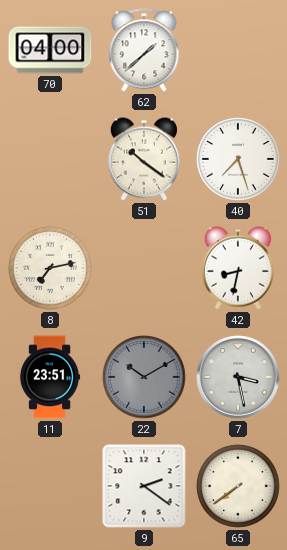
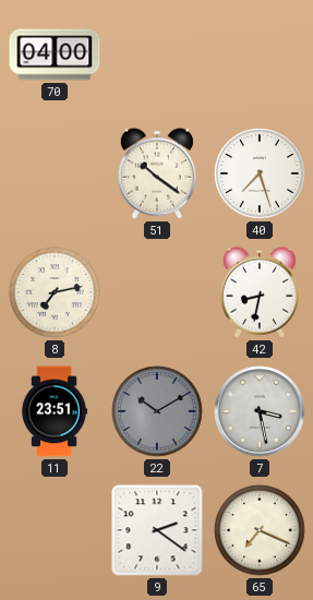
62: 1:38 -> none (144, 50)
65: 7:39 -> 7:19 (260, 530)
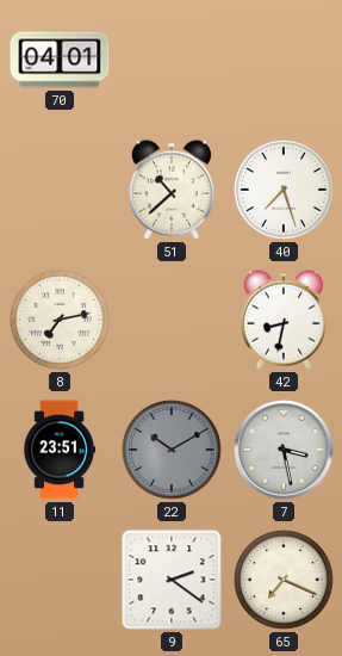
70: 04:00 -> 04:01 (60, 60)
51: 10:21 -> 10:38 (172, 190)
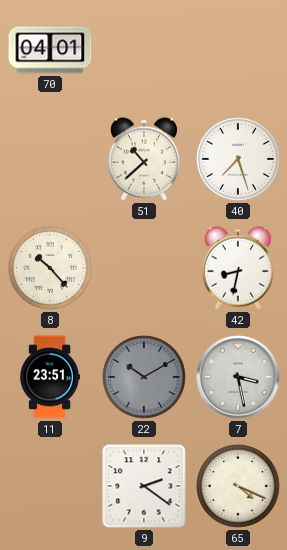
8: 7:13 -> 10:23 (50, 268)
65: 7:19 -> 4:19 (238, 486)
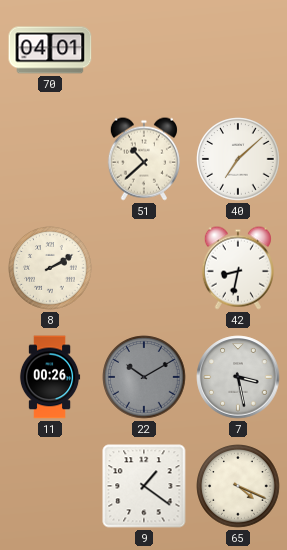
40: 7:27 -> 7:08 (238, 159)
8: 10:23 -> 2:10 (50, 268)
11: 23:51 -> 00:26 (50, 377)
9: 2:21 -> 1:21 (144, 486)
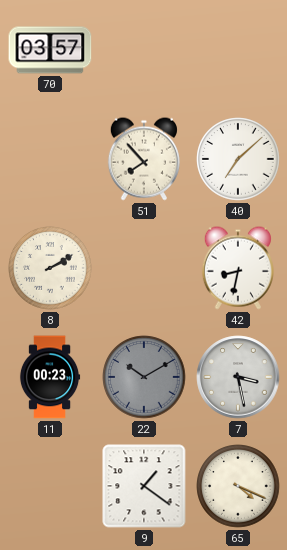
70: 04:01 -> 03:57 (50, 50)
51: 10:38 -> 7:53 (144, 159)
11: 00:26 -> 00:23 (50, 377)
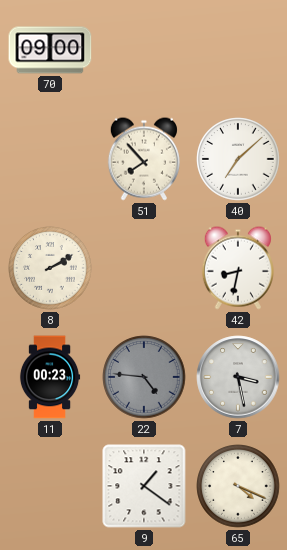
70: 03:57 -> 09:00 (50, 50)
22: 10:10 -> 4:46 (144, 377)
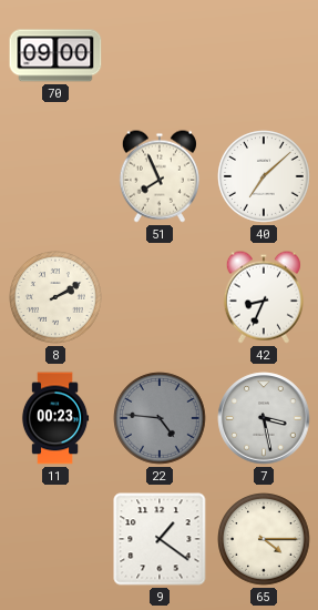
51: 7:53 -> 7:56 (160, 176)
42: 8:32 -> 8:34 (264, 297)
65: 4:19 -> 4:15 (264, 539)
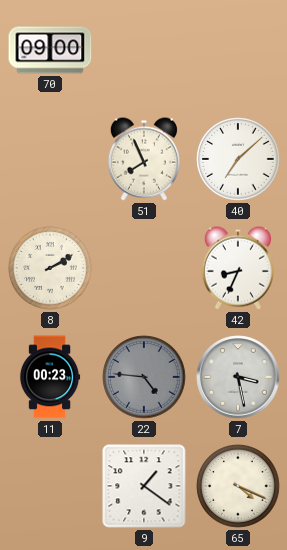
65: 4:15 -> 4:19 (238, 486)
